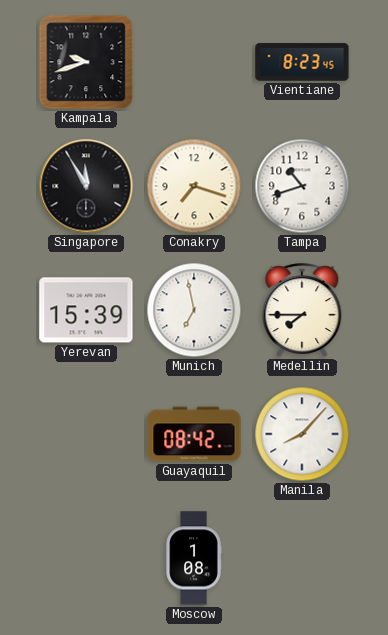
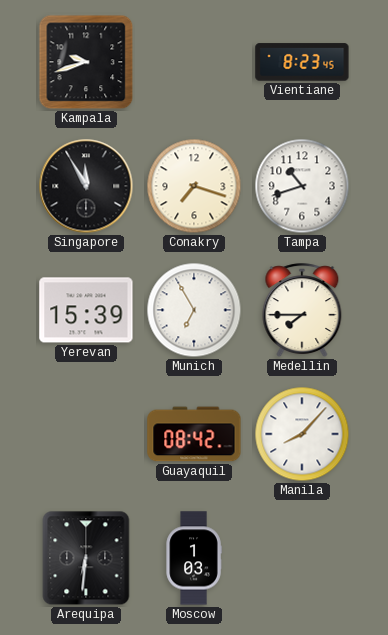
Munich: 6:58 -> 6:55 (194, 310)
Arequipa: none -> 6:31 (86, 558)
Moscow: 1:08 -> 1:03 (194, 558)
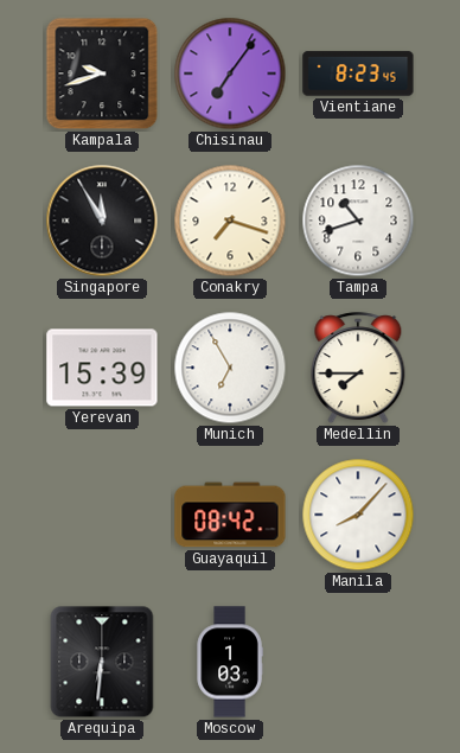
Chisinau: none -> 7:06 (230, 74)
